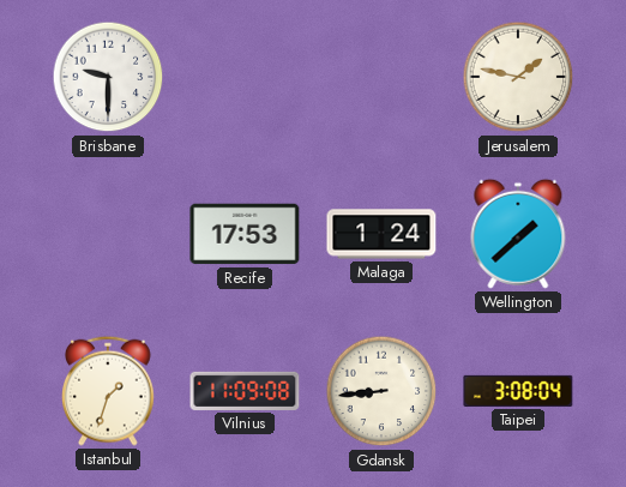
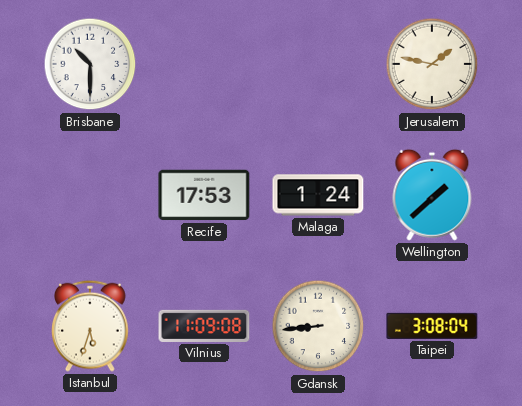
Brisbane: 9:30 -> 10:30 (90, 64)
Istanbul: 1:33 -> 5:33 (91, 326)
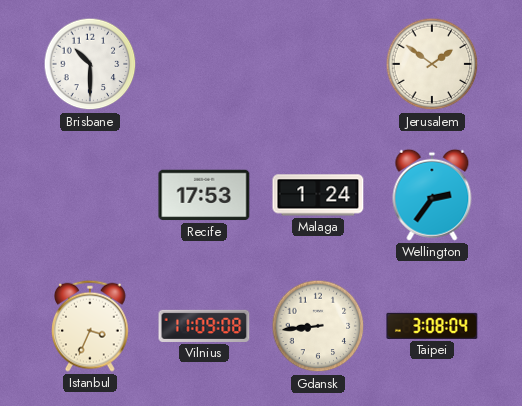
Jerusalem: 1:47 -> 1:51 (432, 64)
Wellington: 1:38 -> 2:36 (432, 195)
Istanbul: 5:33 -> 3:34 (91, 326)
